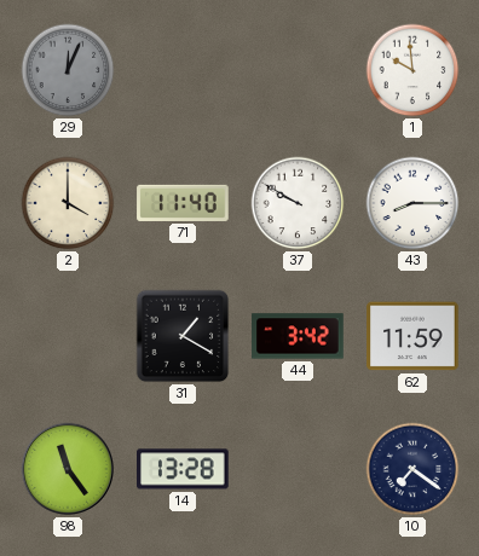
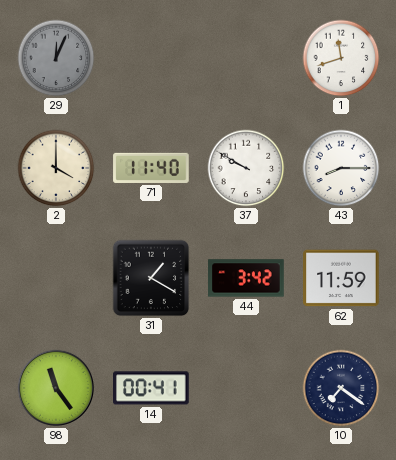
1: 9:59 -> 11:42 (341, 58)
14: 13:28 -> 00:41 (152, 388)
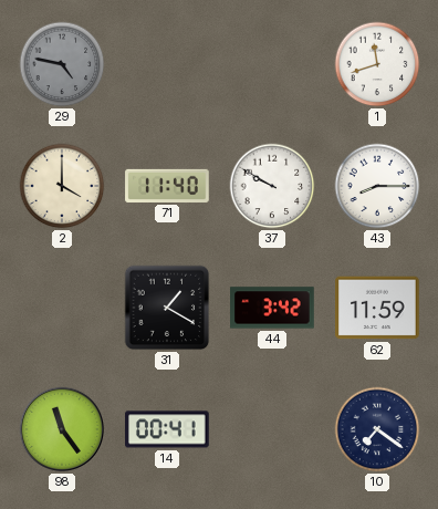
29: 12:04 -> 4:47 (62, 64)
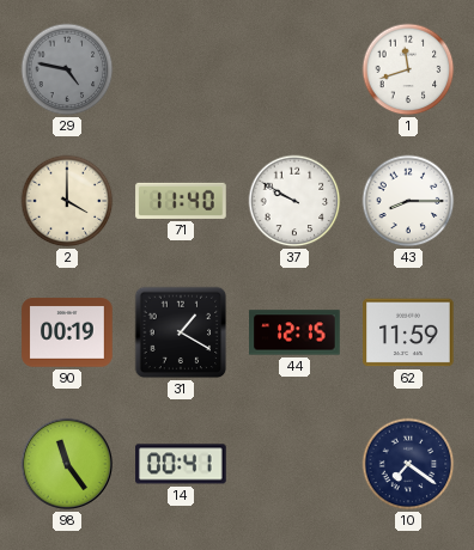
90: none -> 00:19 (67, 332)
44: 3:42 -> 12:15 (294, 332)
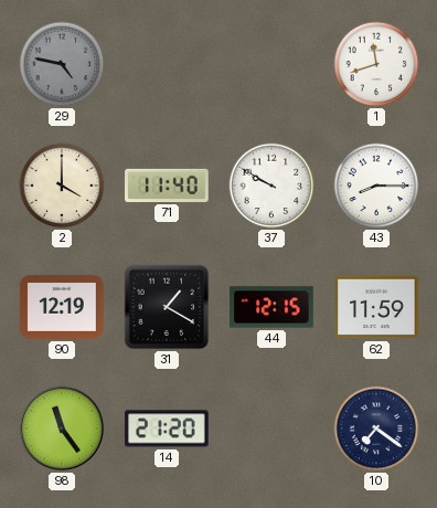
90: 00:19 -> 12:19 (62, 307)
14: 00:41 -> 21:20 (168, 428)
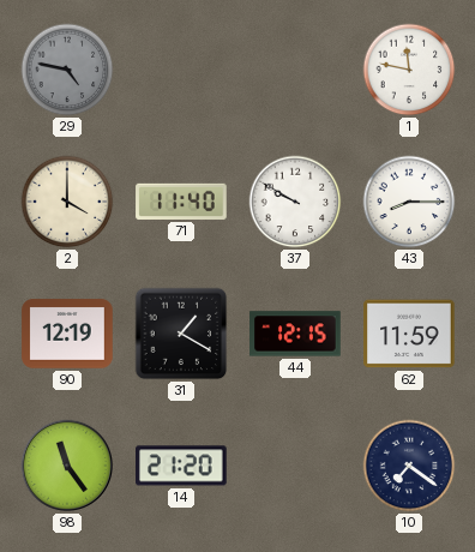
1: 11:42 -> 11:47 (409, 70)
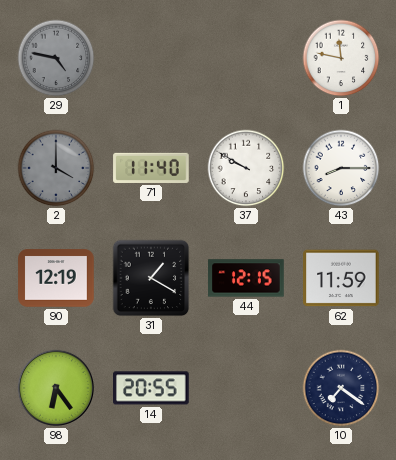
2 dial: cream -> grey (56, 168)
98: 11:24 -> 6:24 (56, 388)
14: 21:20 -> 20:55 (152, 388)
